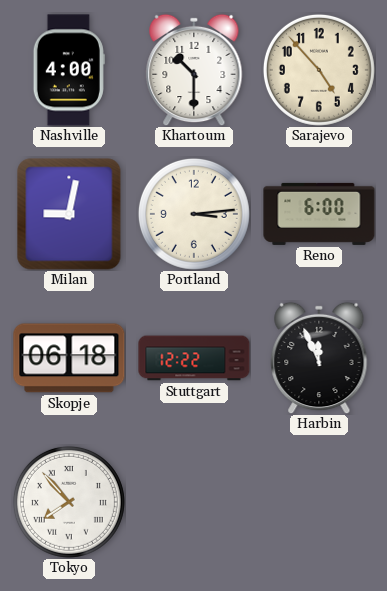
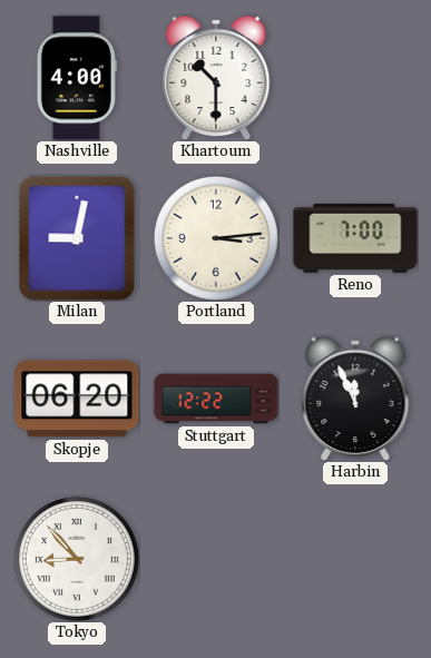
Sarajevo: 4:53 -> none (319, 70)
Reno: 6:00 -> 7:00 (355, 238)
Skopje: 06:18 -> 06:20 (77, 399)
Tokyo: 7:53 -> 8:53 (77, 559)
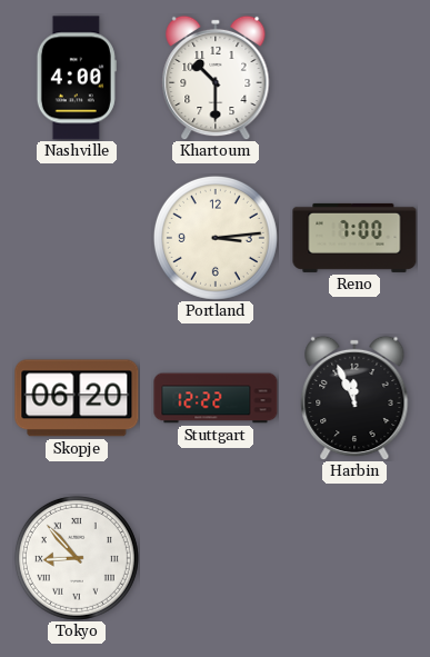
Milan: 9:02 -> none (77, 238)
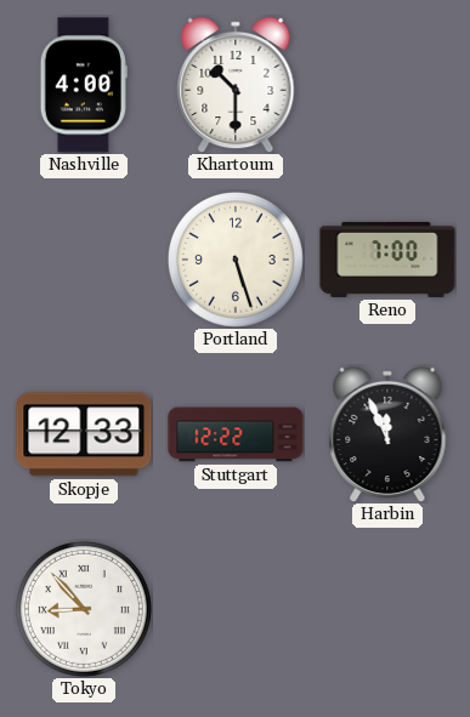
Portland: 3:14 -> 5:27 (236, 260)
Skopje: 06:20 -> 12:33 (84, 434)
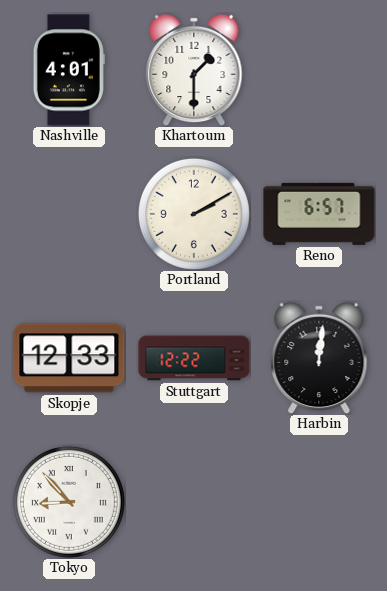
Nashville: 4:00 -> 4:01 (69, 70)
Khartoum: 10:30 -> 1:30 (194, 70)
Portland: 5:27 -> 2:10 (194, 214)
Reno: 7:00 -> 6:57 (319, 214)
Harbin: 11:56 -> 12:01 (319, 358)
